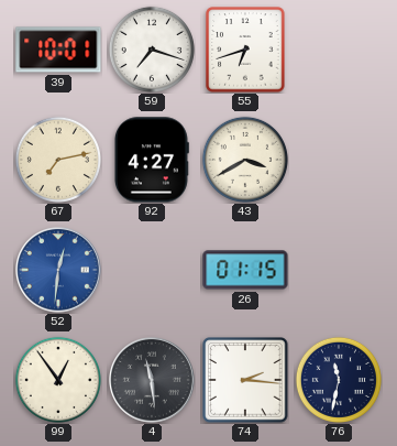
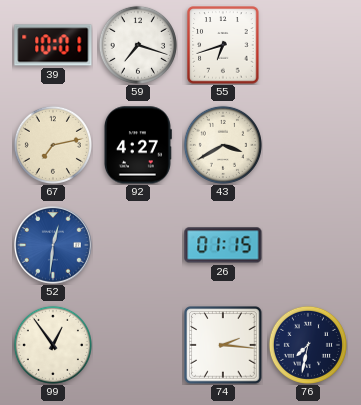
4: 11:29 -> none (153, 381)
76: 11:32 -> 7:32 (308, 345)
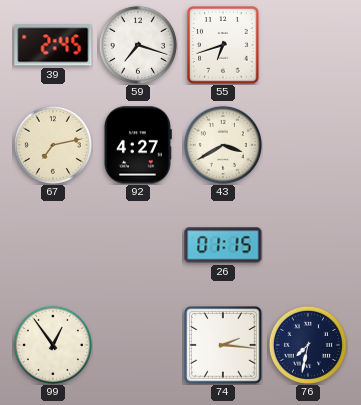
39: 10:01 -> 2:45 (53, 45)
52: 12:31 -> none (54, 246)
